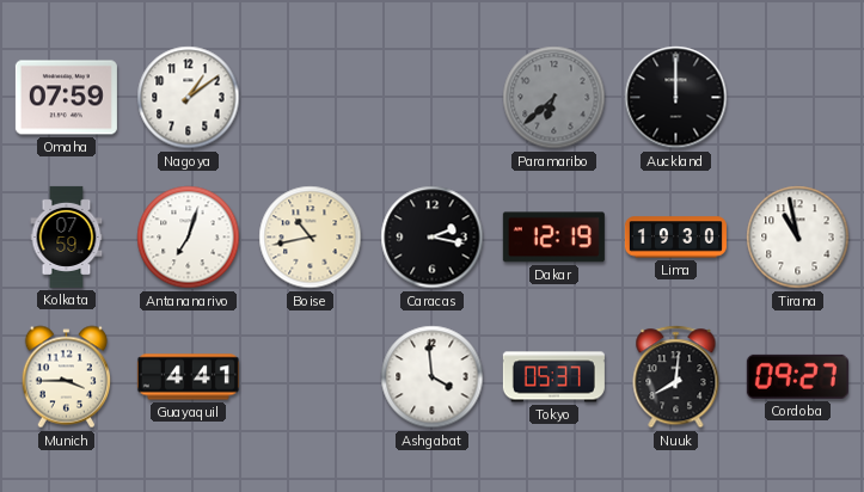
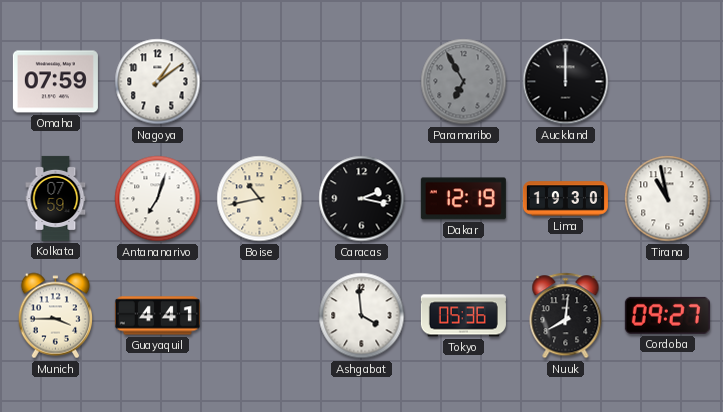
Paramaribo: 6:38 -> 6:55 (464, 82)
Tokyo: 05:37 -> 05:36 (463, 316)
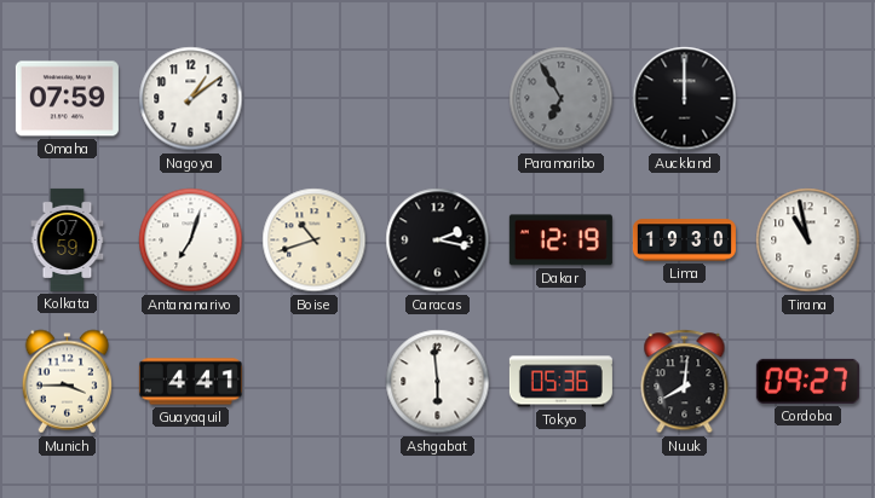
Boise: 10:43 -> 10:42 (315, 241)
Ashgabat: 3:59 -> 5:59 (438, 382)
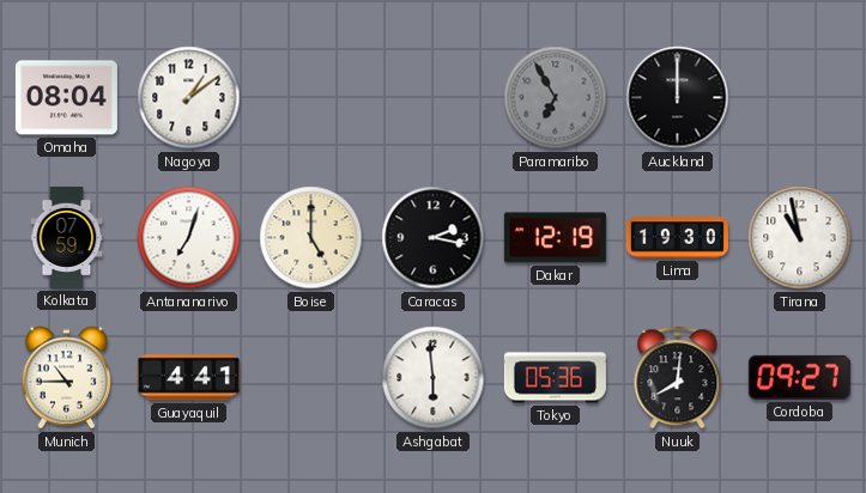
Omaha: 07:59 -> 08:04 (66, 98)
Boise: 10:42 -> 5:00 (311, 238)
Munich: 3:45 -> 10:45 (66, 378)
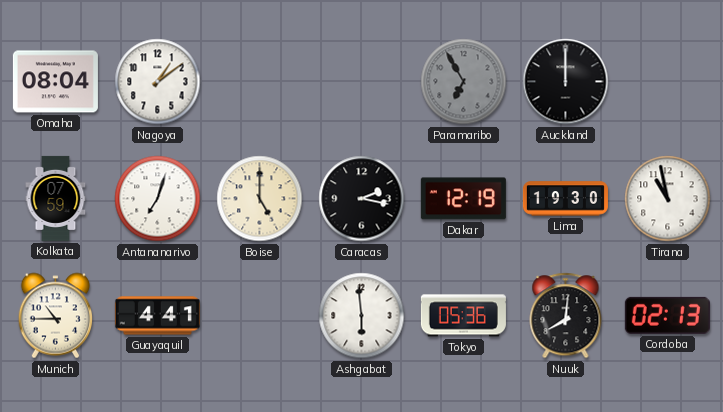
Cordoba: 09:27 -> 02:13 (667, 315)
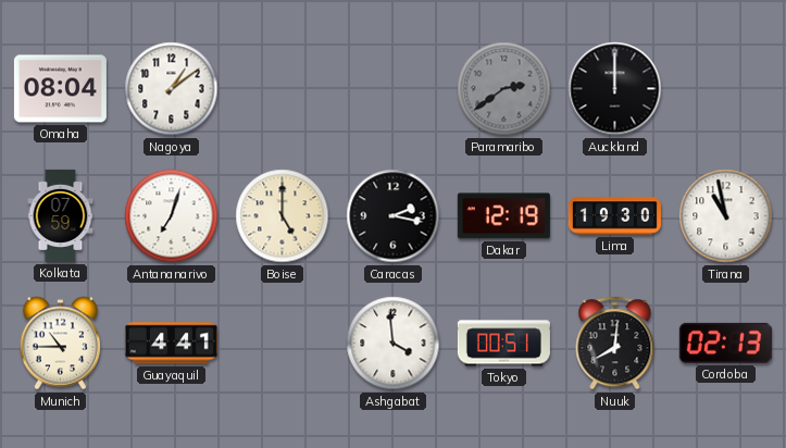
Paramaribo: 6:55 -> 2:39 (504, 89)
Ashgabat: 5:59 -> 3:59 (394, 344)
Tokyo: 05:36 -> 00:51 (503, 344)
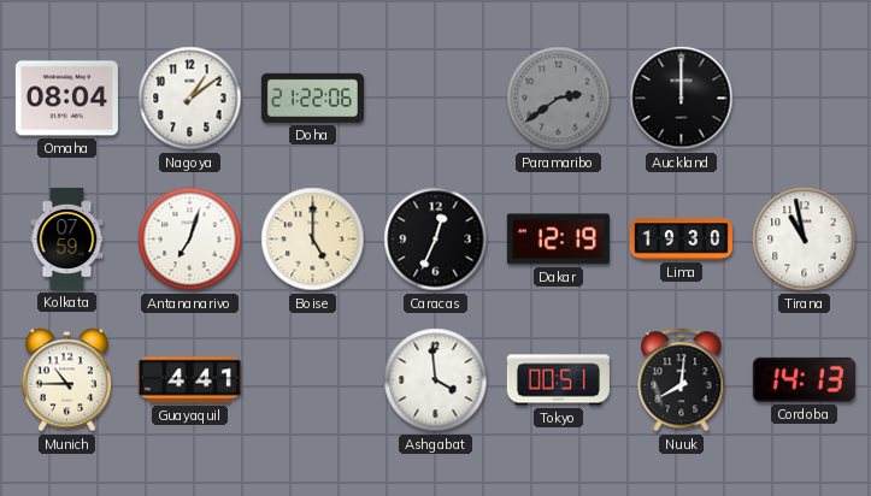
Doha: none -> 21:22 (312, 98)
Caracas: 2:17 -> 12:34 (436, 240)
Cordoba: 02:13 -> 14:13 (804, 379)
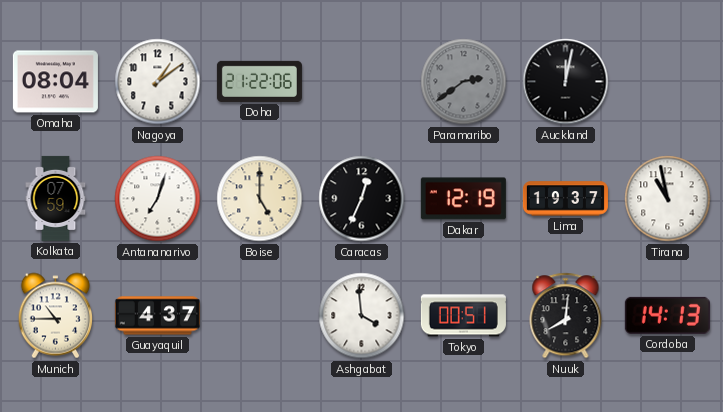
Auckland: 12:00 -> 12:02 (566, 82)
Lima: 19:30 -> 19:37 (565, 199)
Guayaquil: 4:41 -> 4:37 (157, 316)
